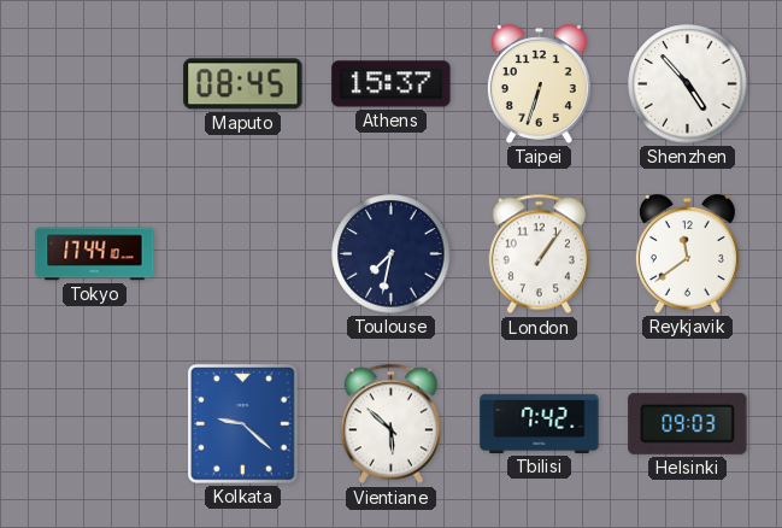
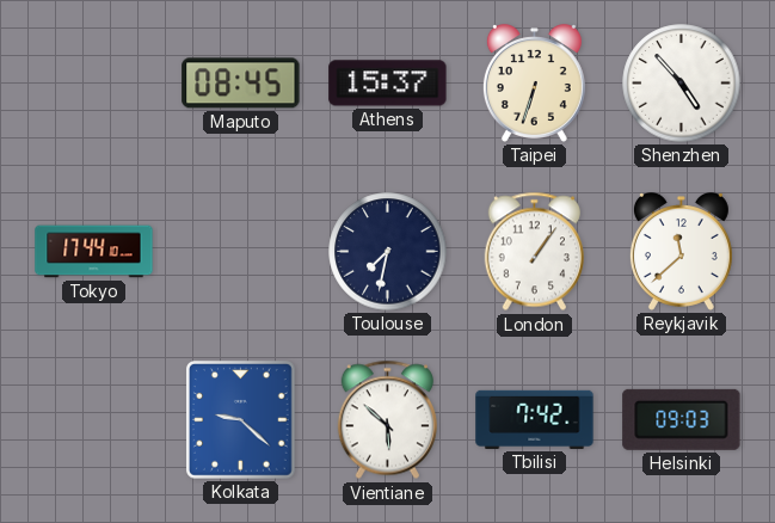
Reykjavik: 11:39 -> 11:38 (681, 252)
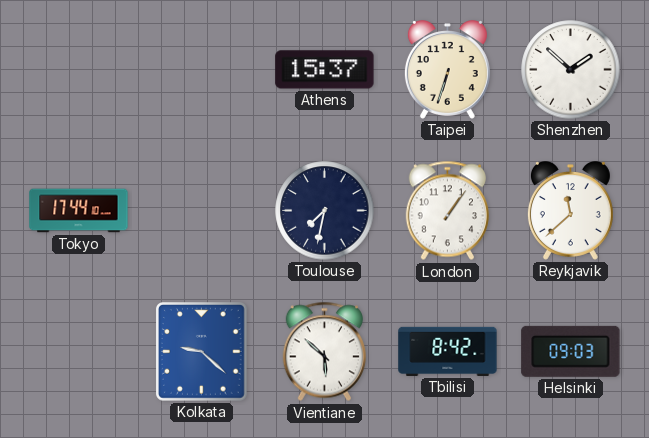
Maputo: 08:45 -> none (241, 84)
Shenzhen: 4:53 -> 1:52 (571, 70)
Tbilisi: 7:42 -> 8:42 (448, 351)
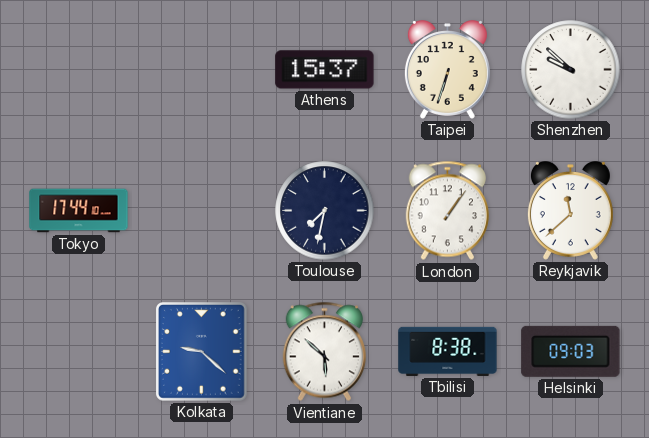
Shenzhen: 1:52 -> 9:52 (571, 70)
Tbilisi: 8:42 -> 8:38 (448, 351)
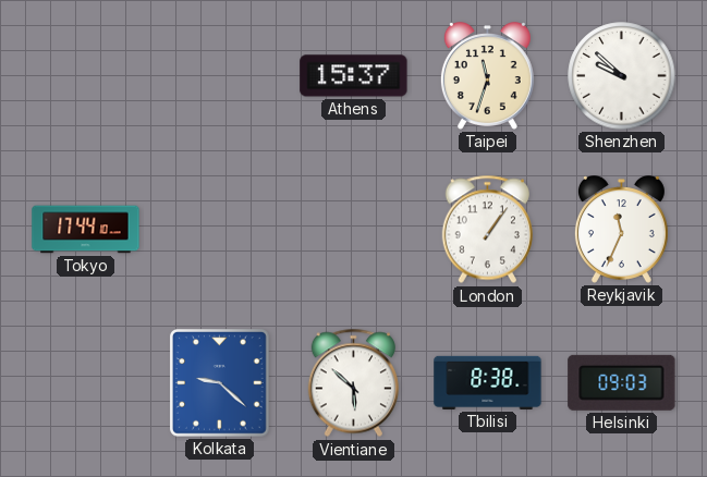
Taipei: 6:33 -> 11:33 (487, 76)
Toulouse: 7:32 -> none (325, 211)
Reykjavik: 11:38 -> 11:34 (621, 230)
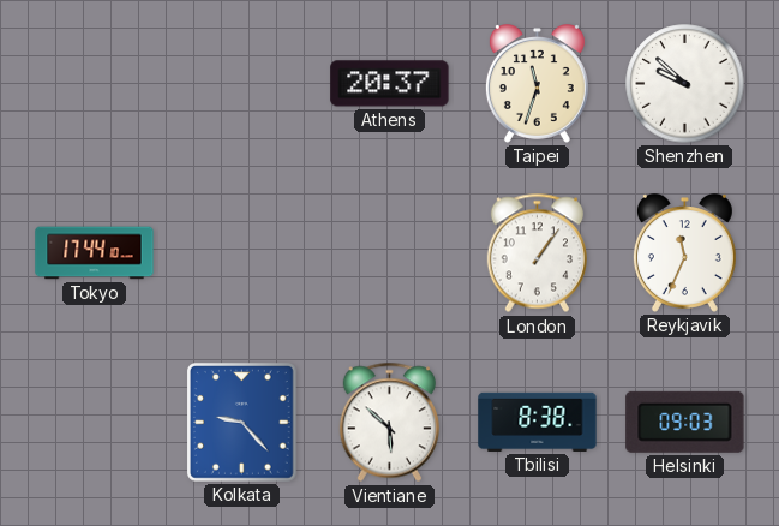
Athens: 15:37 -> 20:37 (390, 84)
Kolkata: 9:22 -> 9:23 (242, 423)
